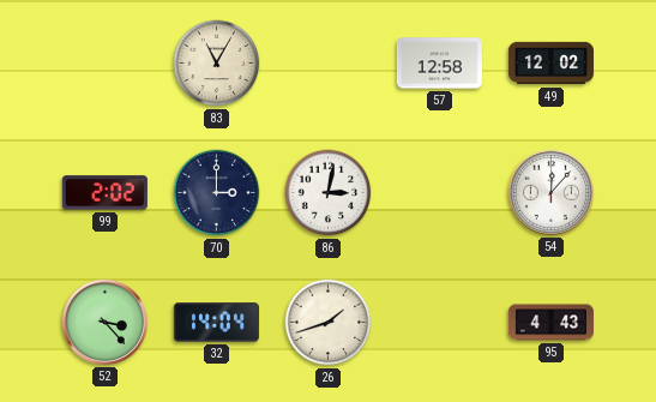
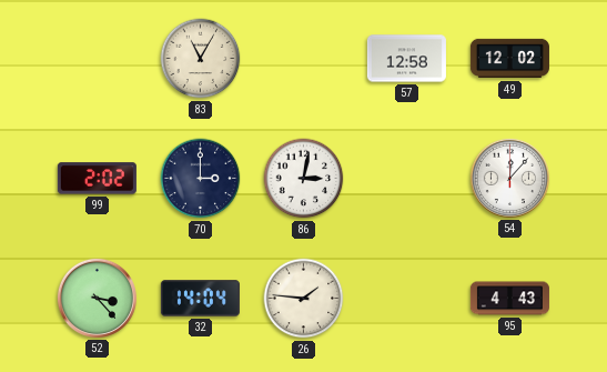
26: 1:42 -> 1:46 (304, 299)
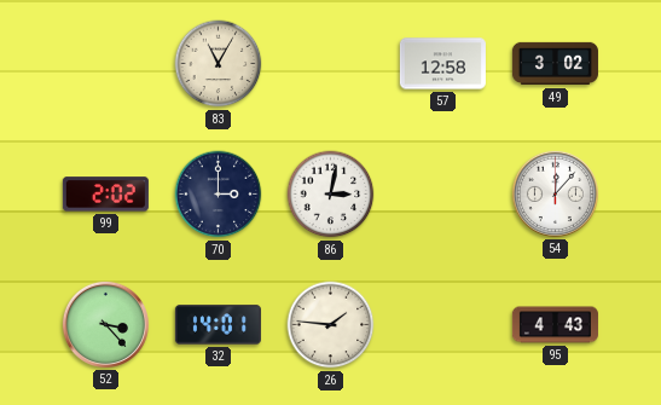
49: 12:02 -> 3:02 (555, 64)
32: 14:04 -> 14:01 (218, 325)
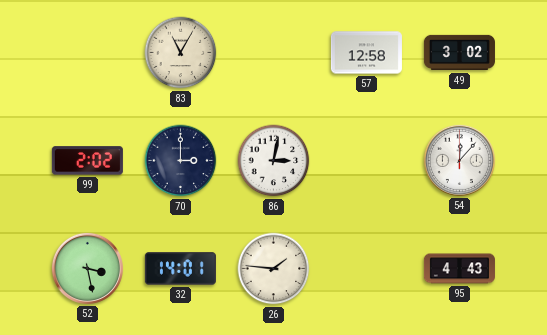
52: 3:23 -> 3:28 (87, 268)
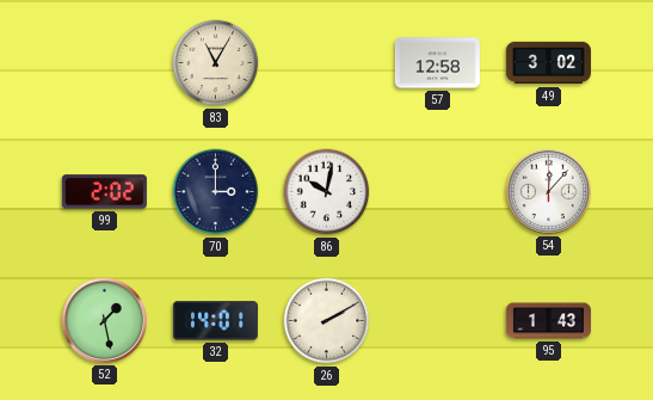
86: 3:02 -> 10:02 (327, 192)
52: 3:28 -> 1:28 (104, 320)
26: 1:46 -> 2:10 (327, 321)
95: 4:43 -> 1:43 (548, 321)
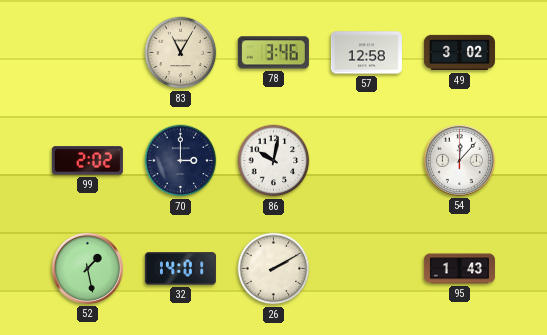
78: none -> 3:46 (273, 53)
